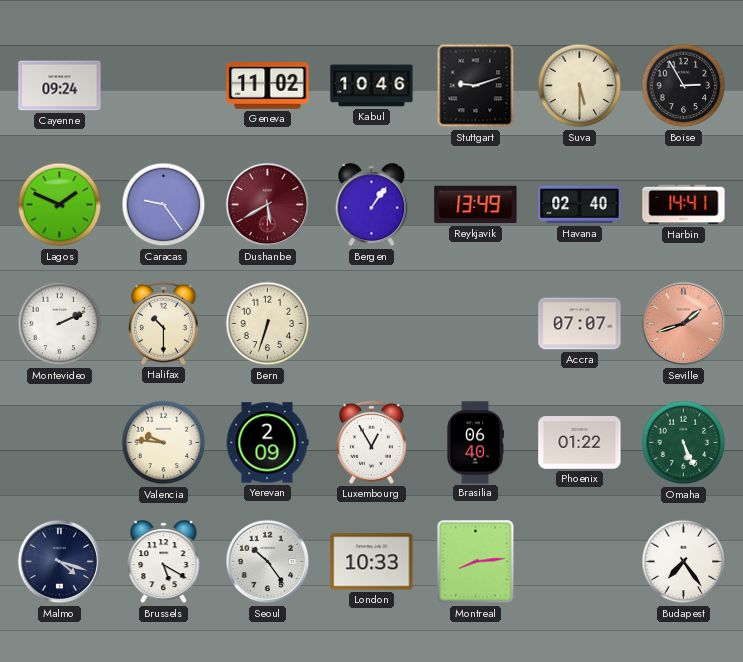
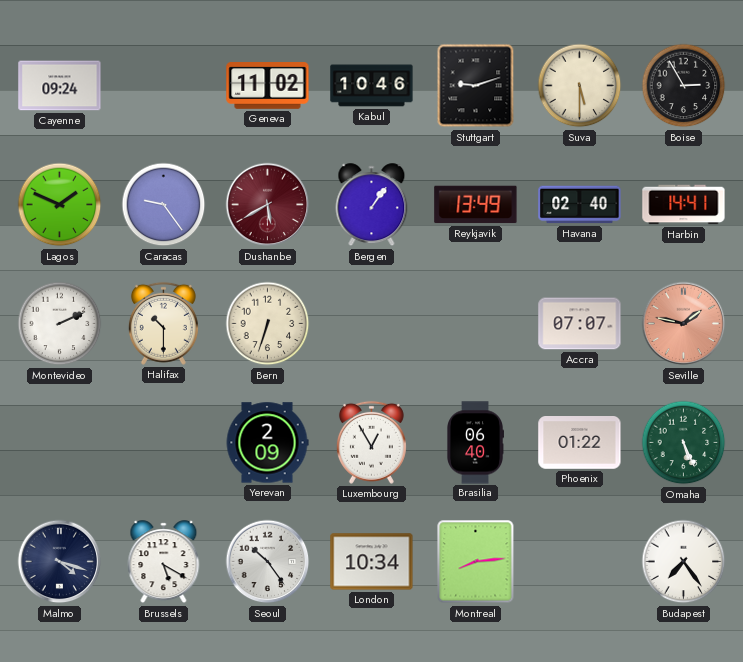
Seville: 1:42 -> 1:47 (684, 324)
Valencia: 9:46 -> none (164, 443)
London: 10:33 -> 10:34 (372, 562)
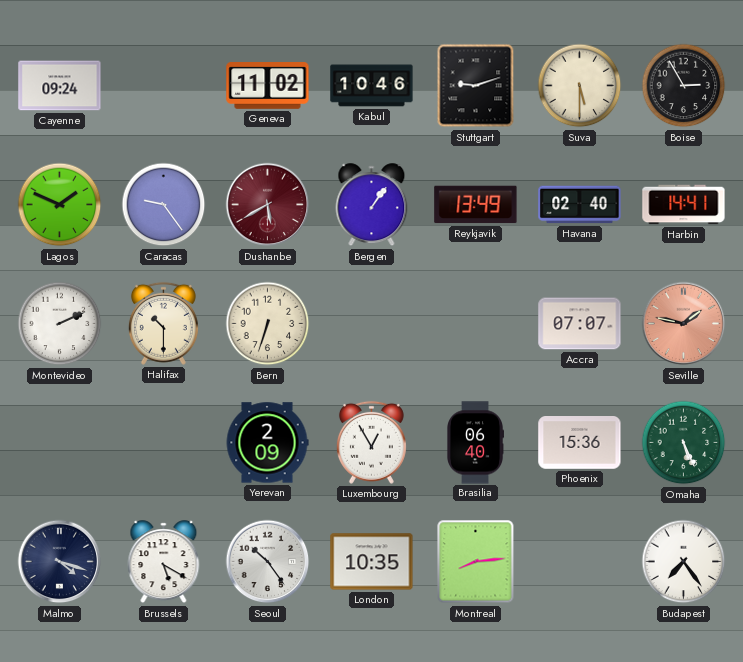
Phoenix: 01:22 -> 15:36 (580, 443)
London: 10:34 -> 10:35 (372, 562)
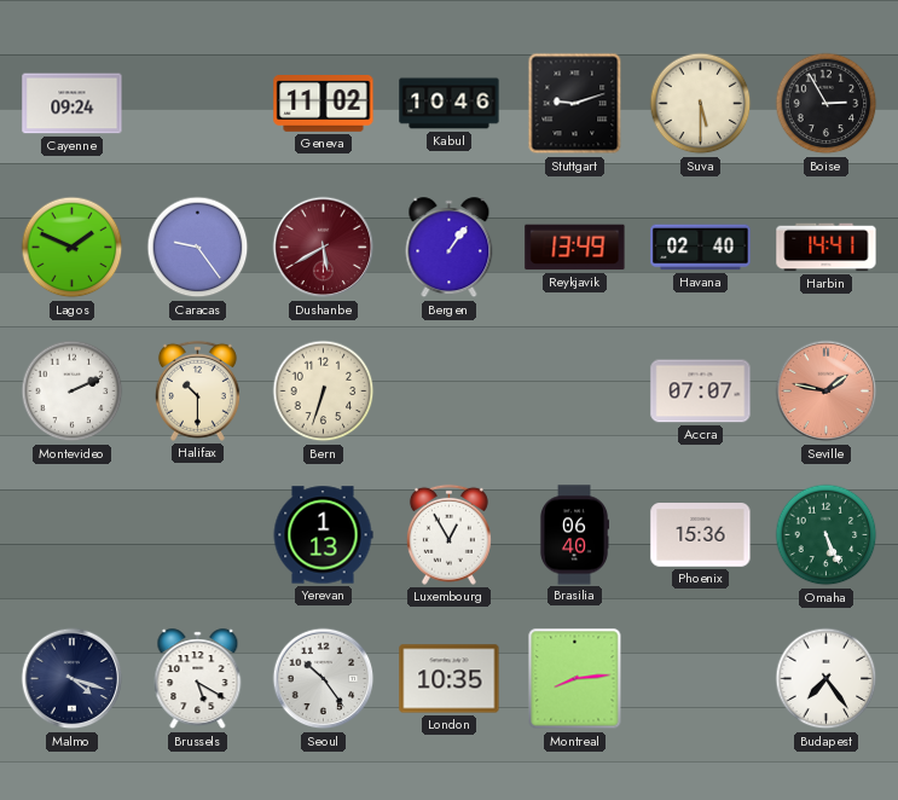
Yerevan: 2:09 -> 1:13 (323, 535)
